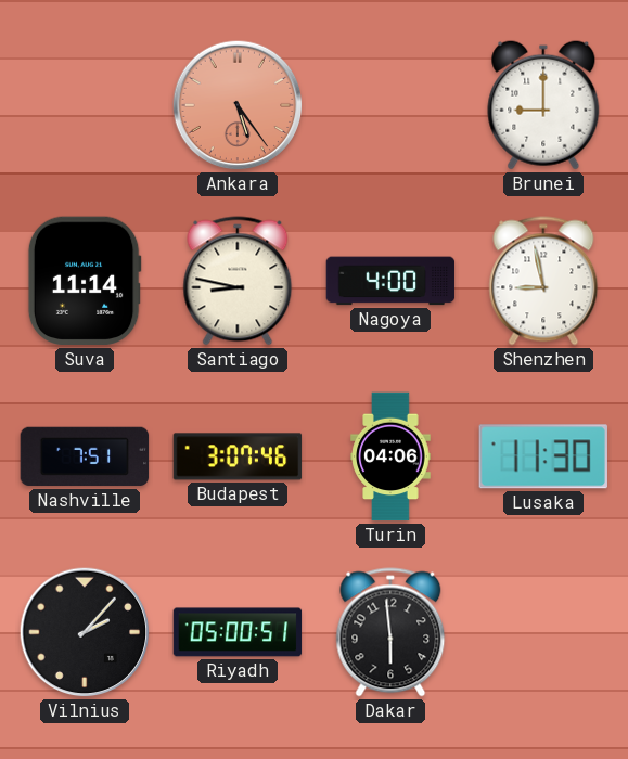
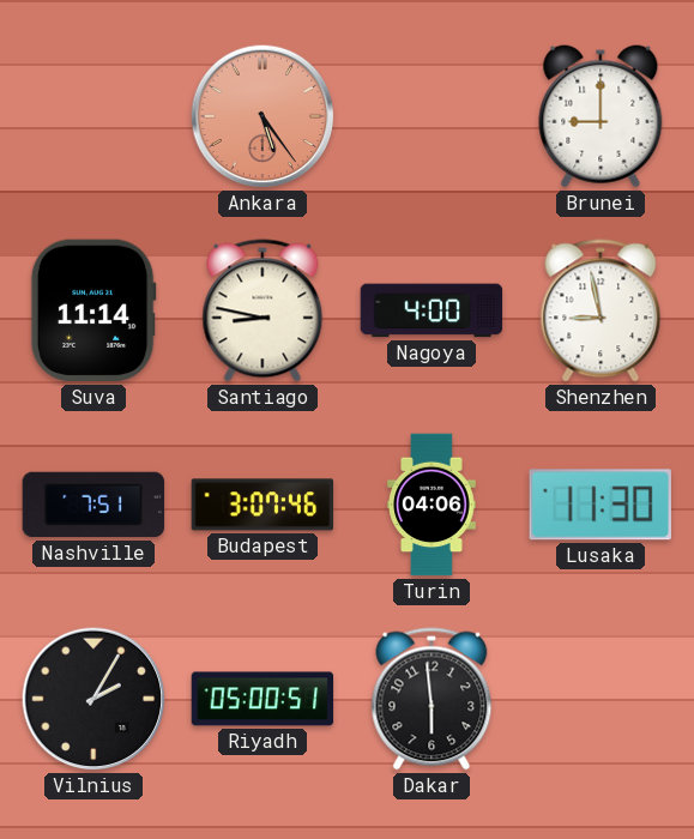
Vilnius: 2:07 -> 2:05 (93, 699)
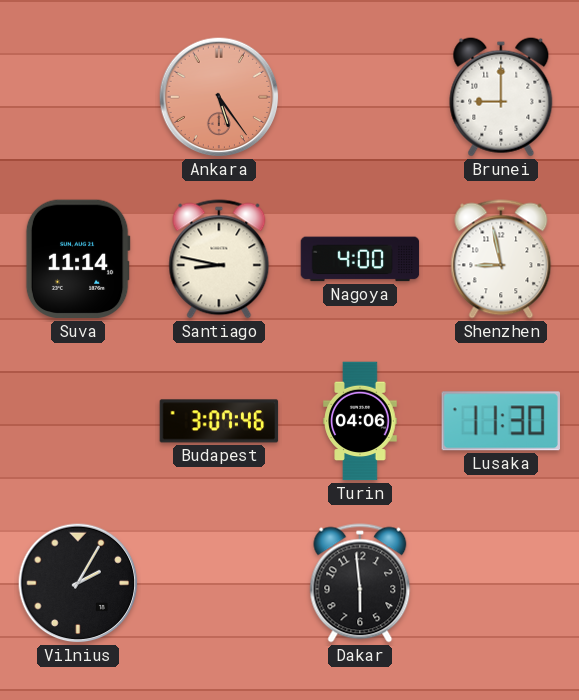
Nashville: 7:51 -> none (93, 505)
Riyadh: 05:00 -> none (262, 699)
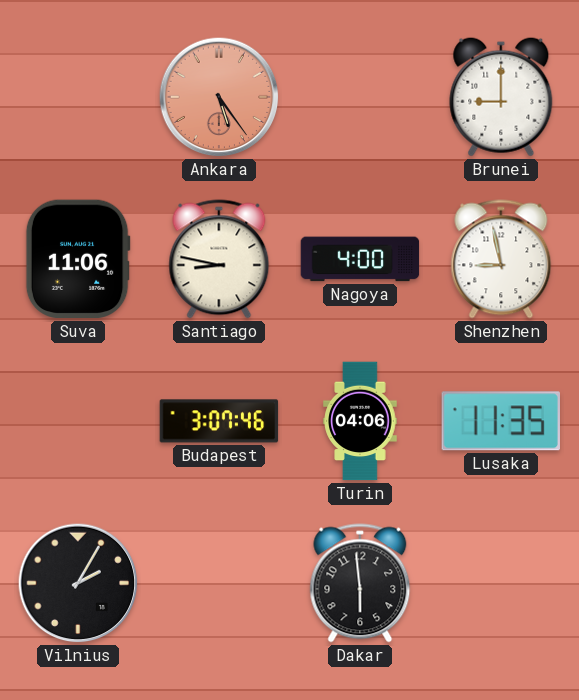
Suva: 11:14 -> 11:06 (78, 259)
Lusaka: 11:30 -> 11:35 (501, 421)
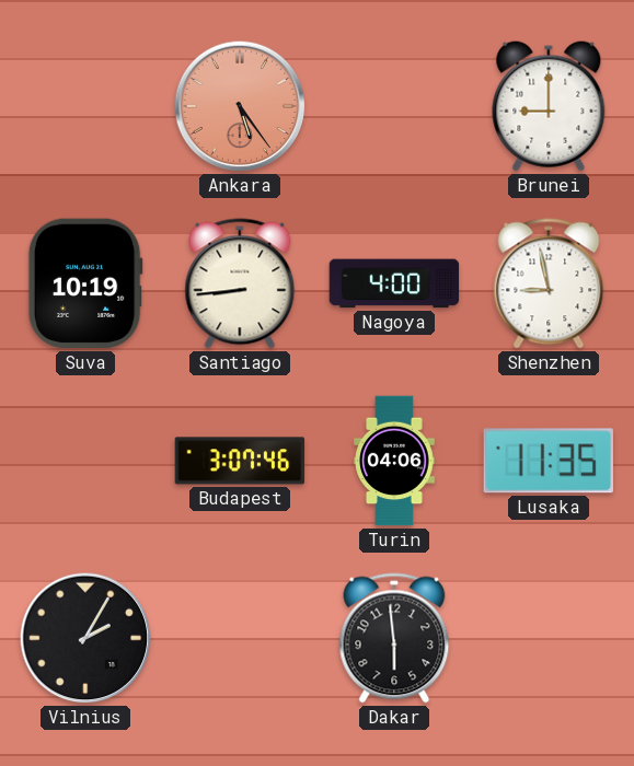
Suva: 11:06 -> 10:19 (85, 283)
Santiago: 8:47 -> 8:44 (240, 283)
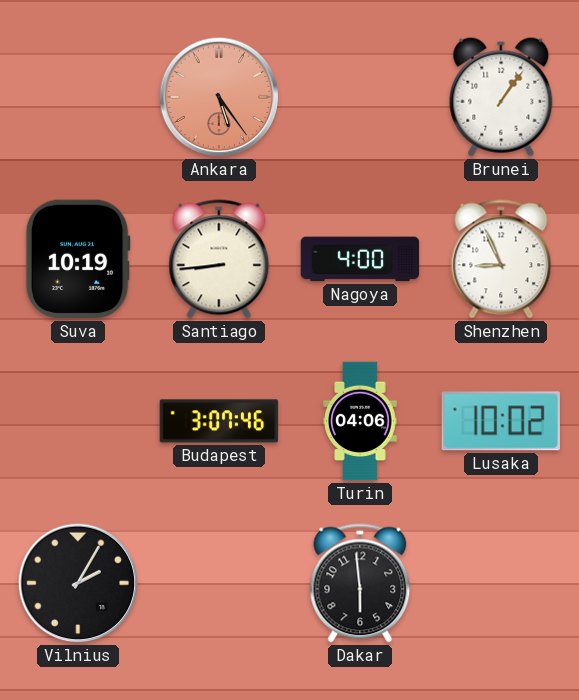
Brunei: 9:00 -> 1:06 (501, 97)
Shenzhen: 8:58 -> 8:56 (501, 259)
Lusaka: 11:35 -> 10:02 (501, 421)
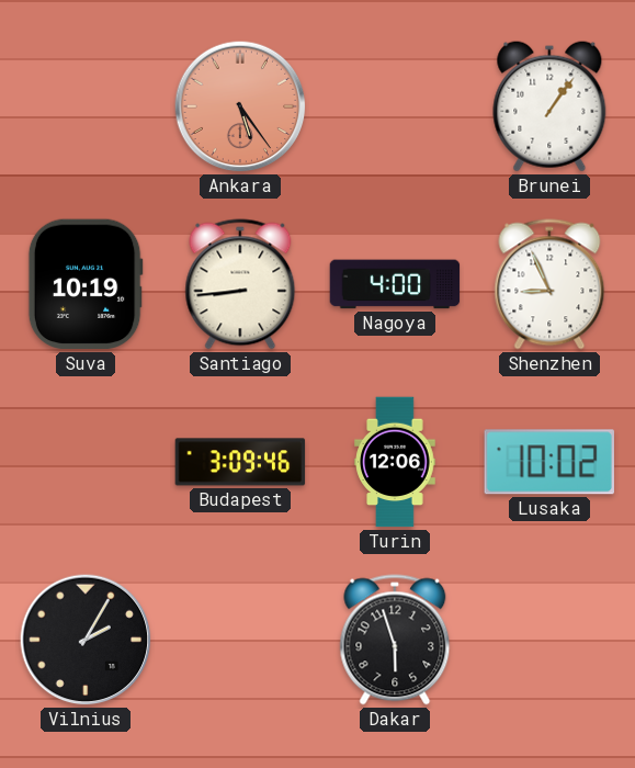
Budapest: 3:07 -> 3:09 (240, 462)
Turin: 04:06 -> 12:06 (395, 462)
Dakar: 5:59 -> 5:57 (395, 640)
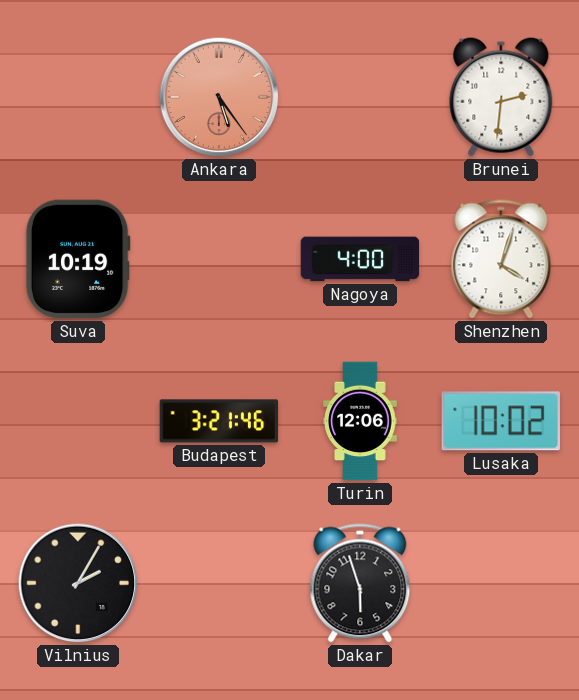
Brunei: 1:06 -> 2:31 (501, 97)
Santiago: 8:44 -> none (240, 284)
Shenzhen: 8:56 -> 4:03 (501, 259)
Budapest: 3:09 -> 3:21 (219, 421)
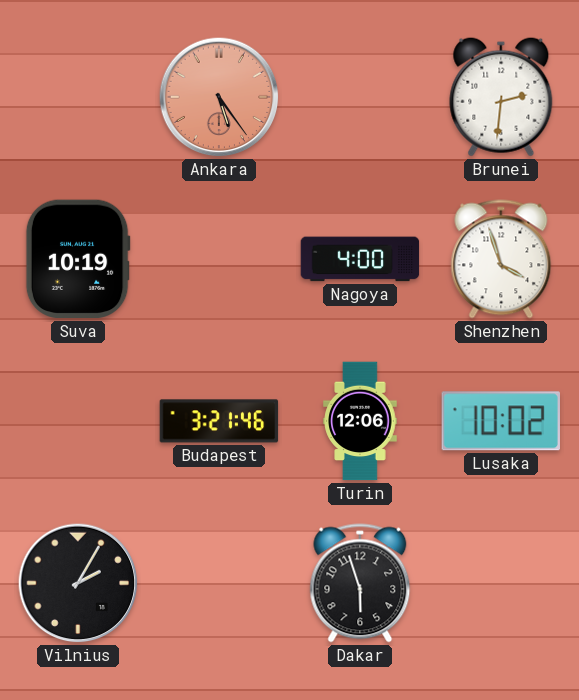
Shenzhen: 4:03 -> 3:57 (501, 259)
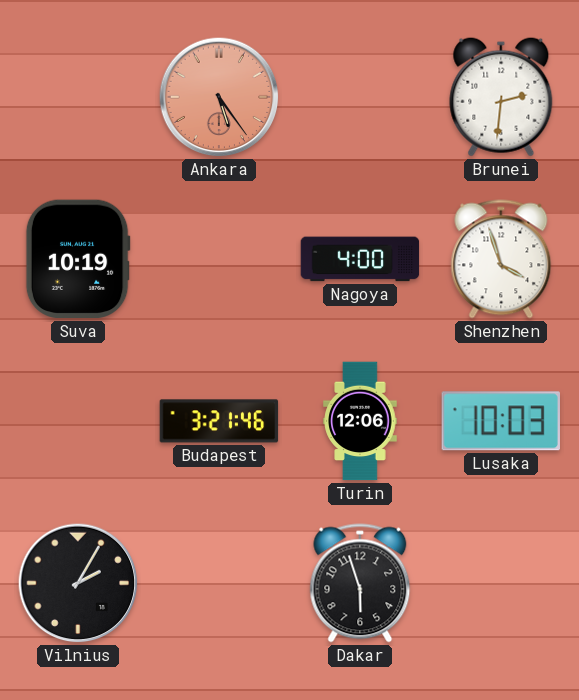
Lusaka: 10:02 -> 10:03 (501, 421)
